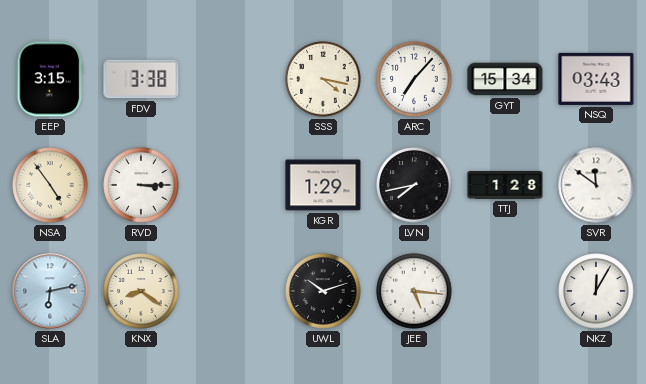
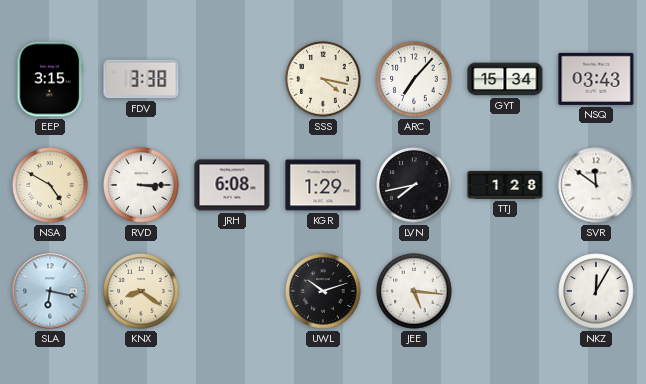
NSA: 4:54 -> 4:50 (50, 185)
JRH: none -> 6:08 (232, 185)
SLA: 6:13 -> 6:17 (50, 291)
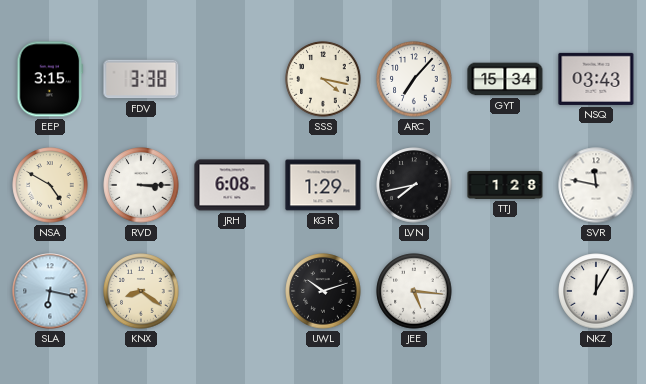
SVR: 11:51 -> 11:47 (596, 185)
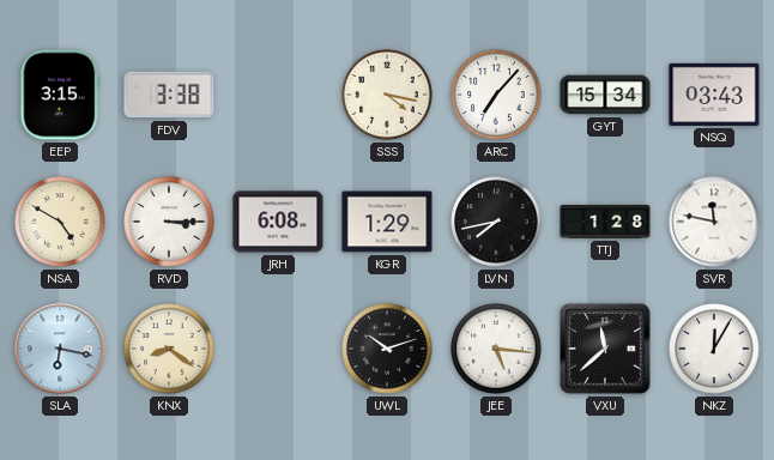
VXU: none -> 11:38 (605, 349)
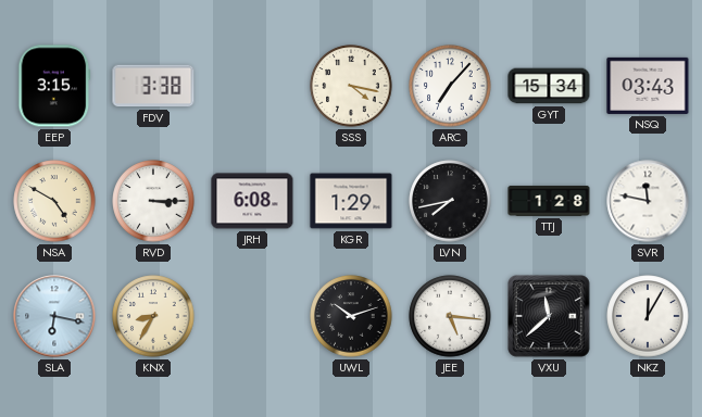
KNX: 8:21 -> 8:35 (153, 316)
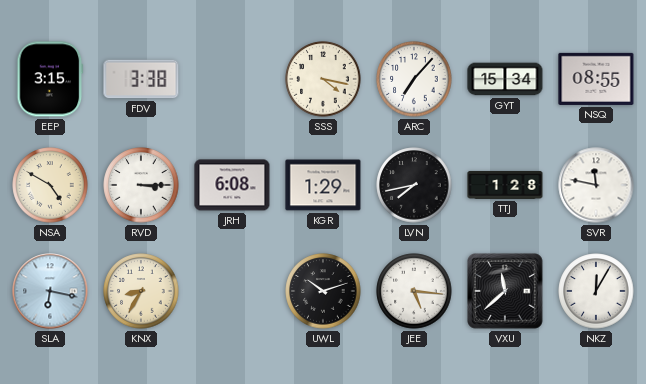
NSQ: 03:43 -> 08:55 (596, 79)
